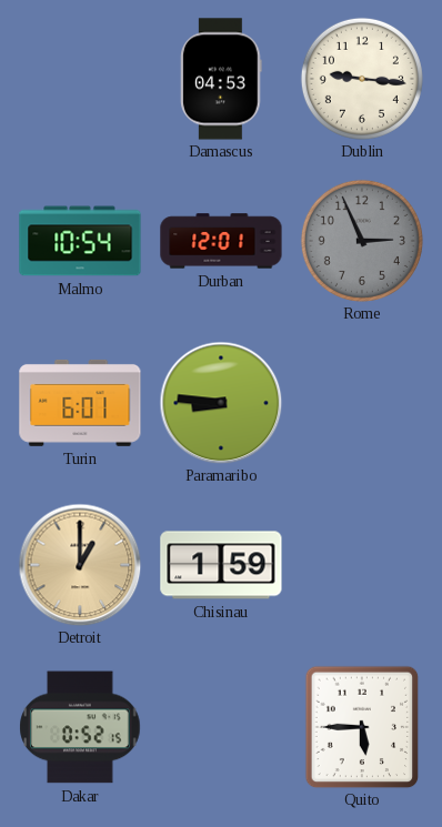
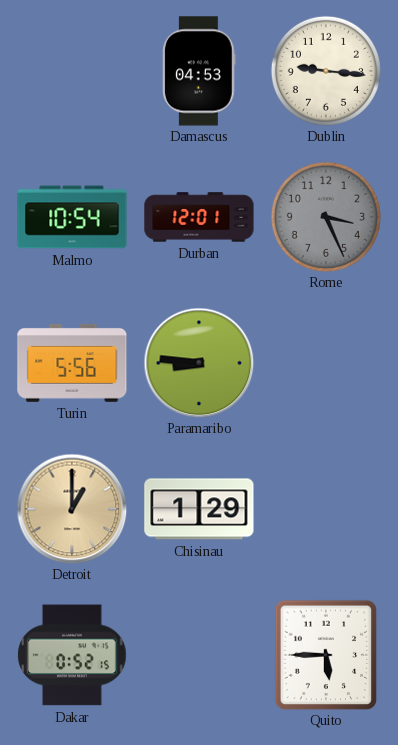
Rome: 2:56 -> 3:26 (326, 217)
Turin: 6:01 -> 5:56 (72, 363)
Chisinau: 1:59 -> 1:29 (199, 509)
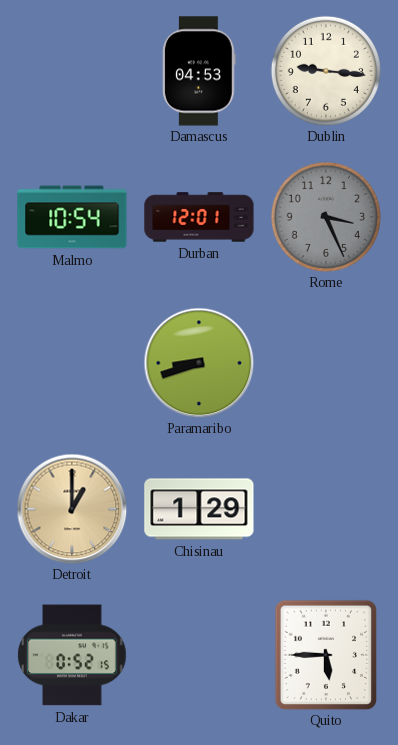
Turin: 5:56 -> none (72, 363)
Paramaribo: 8:46 -> 8:42 (199, 363)
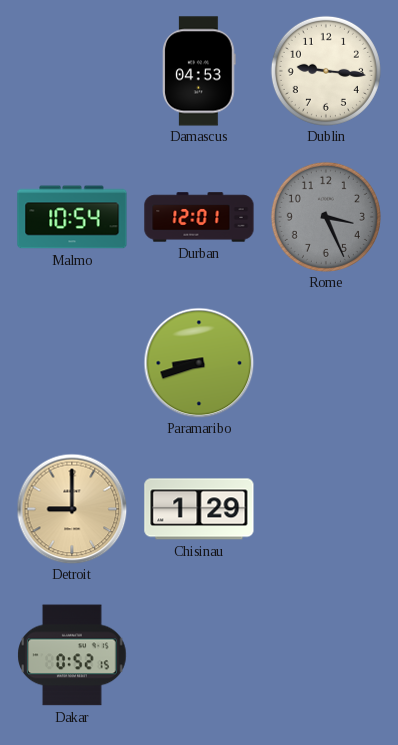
Detroit: 1:00 -> 9:00 (72, 509)
Quito: 5:45 -> none (326, 655)
